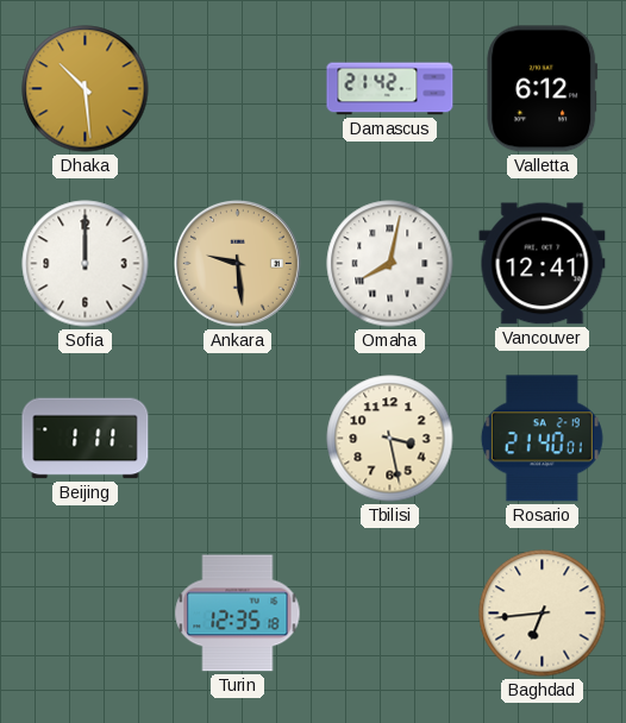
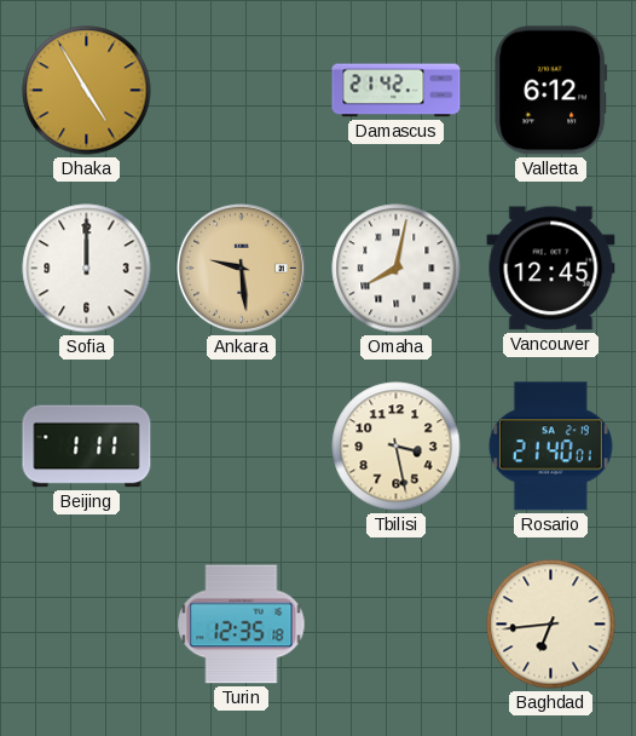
Dhaka: 10:29 -> 4:55 (87, 91)
Vancouver: 12:41 -> 12:45 (551, 269)
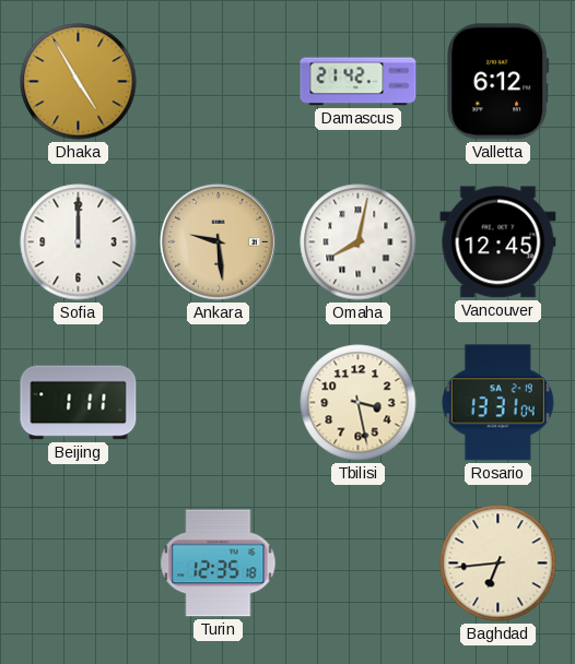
Rosario: 21:40 -> 13:31 (497, 403)
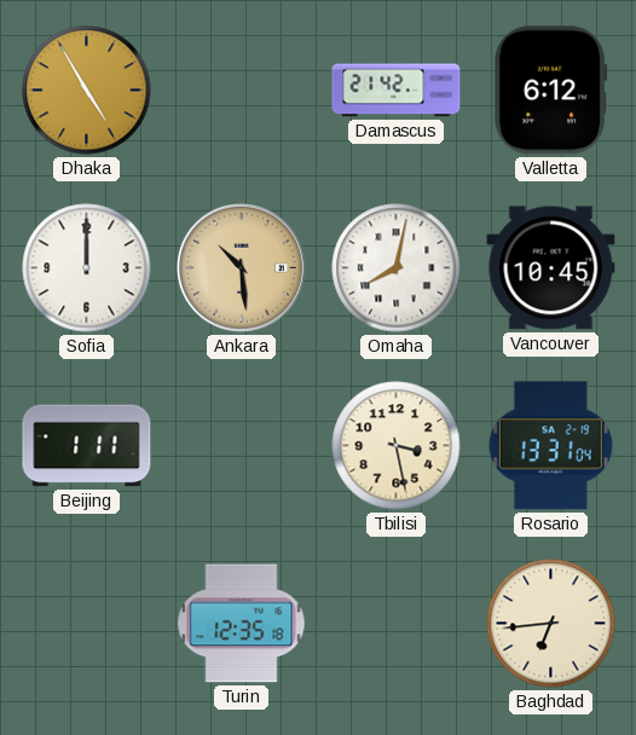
Ankara: 9:29 -> 10:29 (241, 267)
Vancouver: 12:45 -> 10:45 (551, 268)
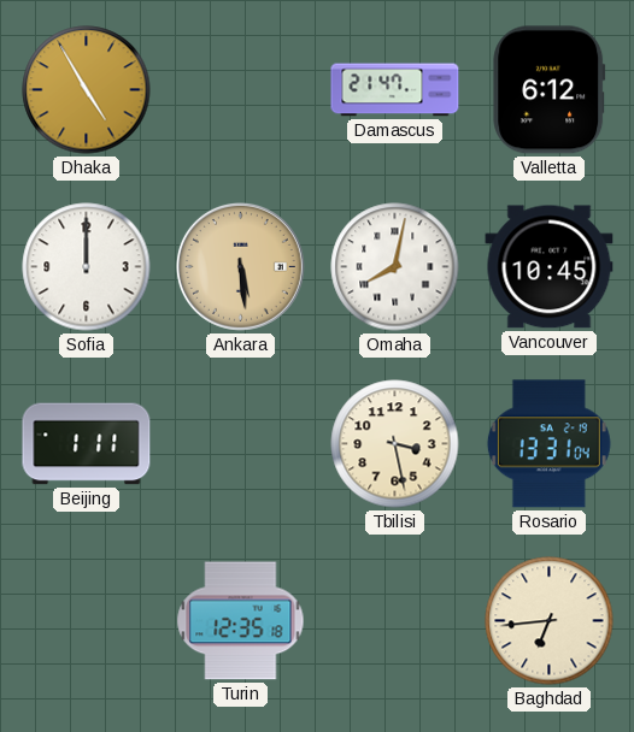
Damascus: 21:42 -> 21:47 (395, 90)
Ankara: 10:29 -> 5:29 (240, 266)
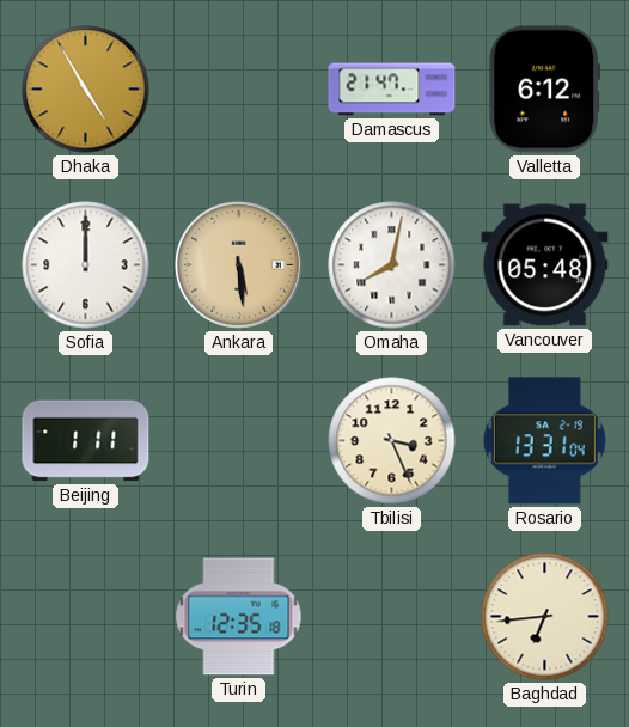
Vancouver: 10:45 -> 05:48 (545, 265)
Tbilisi: 3:28 -> 3:26 (392, 441)
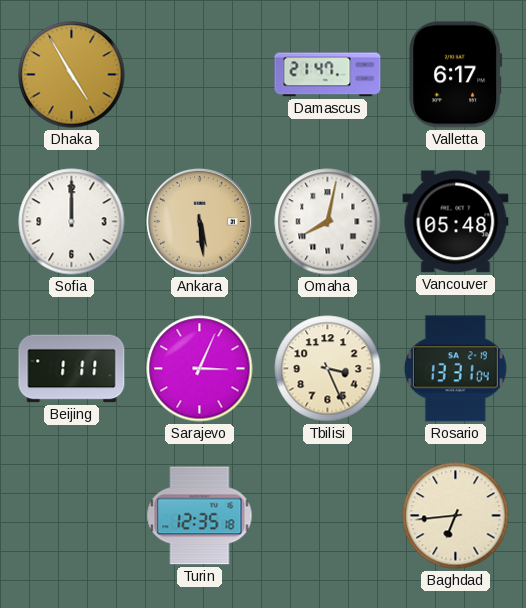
Valletta: 6:12 -> 6:17 (456, 75)
Sarajevo: none -> 3:04 (200, 369)
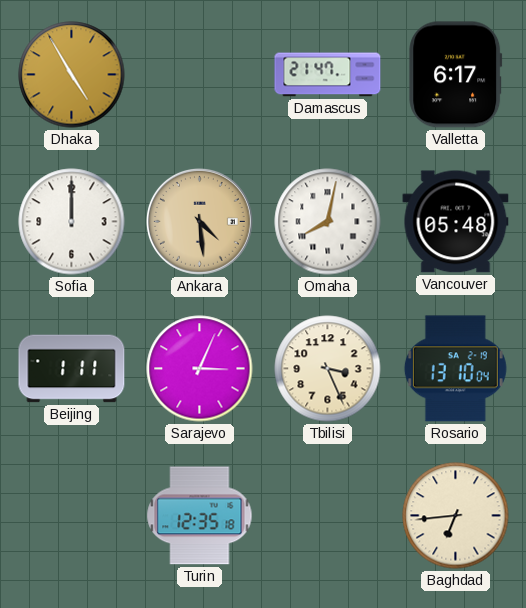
Ankara: 5:29 -> 4:29 (199, 221)
Rosario: 13:31 -> 13:10 (455, 369)
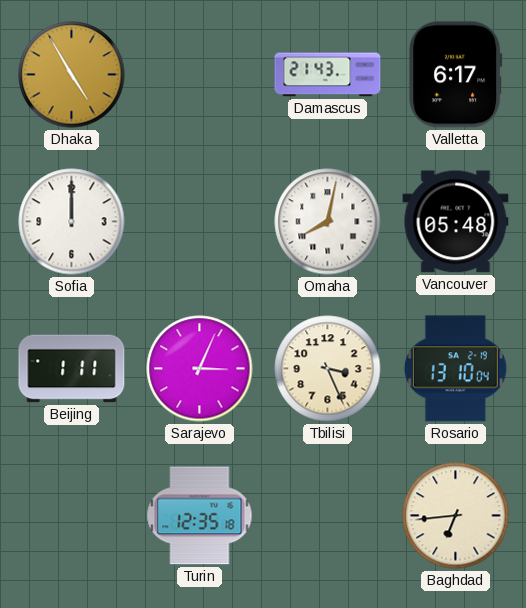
Damascus: 21:47 -> 21:43 (328, 75)
Ankara: 4:29 -> none (199, 221)
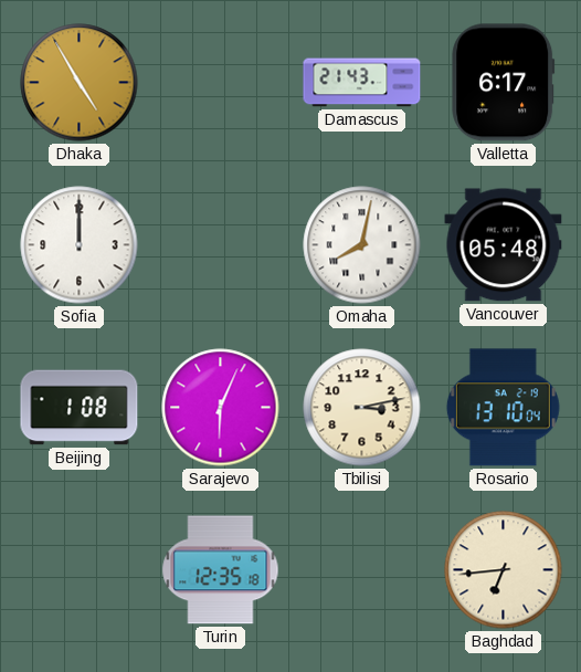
Beijing: 1:11 -> 1:08 (80, 408)
Sarajevo: 3:04 -> 6:04 (221, 408)
Tbilisi: 3:26 -> 3:13 (362, 408)
